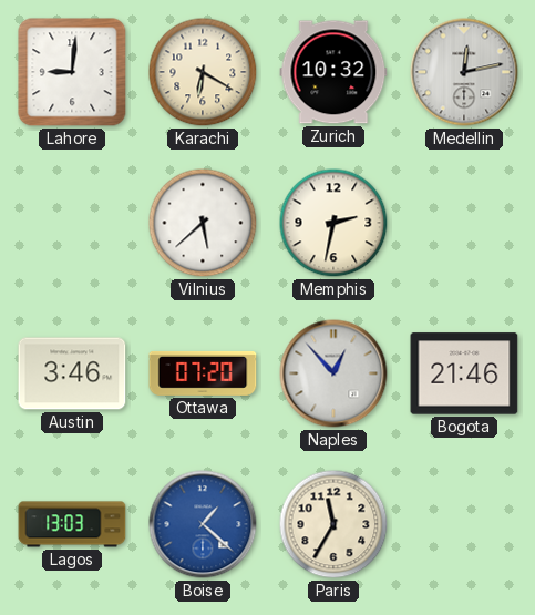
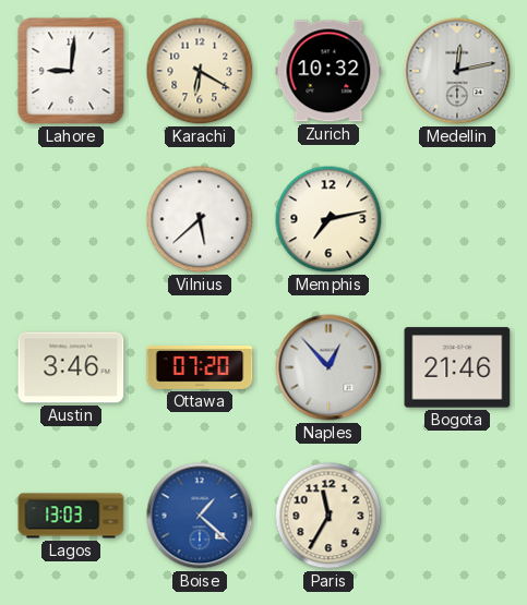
Memphis: 2:32 -> 7:13 (328, 219)
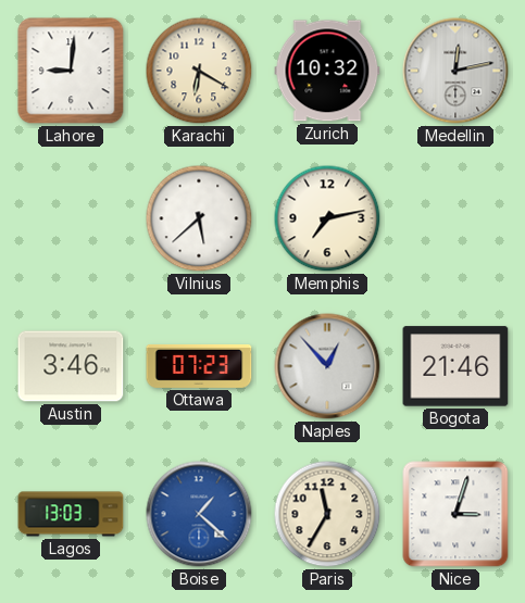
Ottawa: 07:20 -> 07:23 (199, 366)
Nice: none -> 3:03 (455, 514)
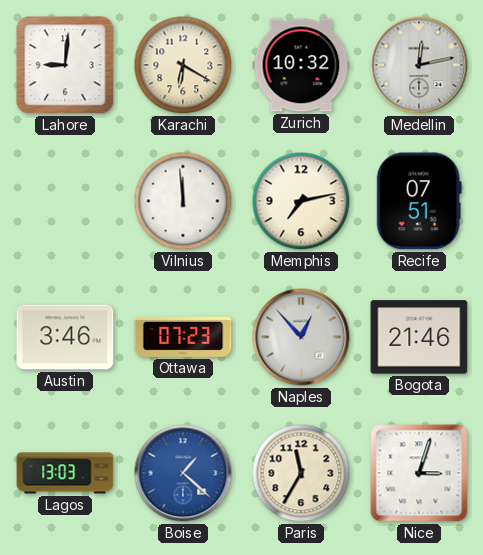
Vilnius: 5:38 -> 11:59 (183, 201)
Recife: none -> 07:51 (419, 201)
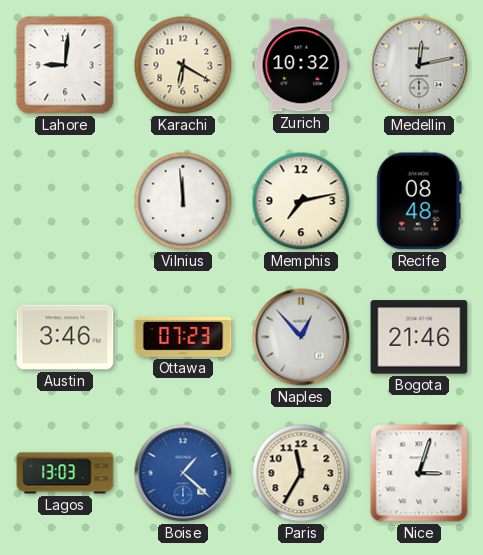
Recife: 07:51 -> 08:48 (419, 201)
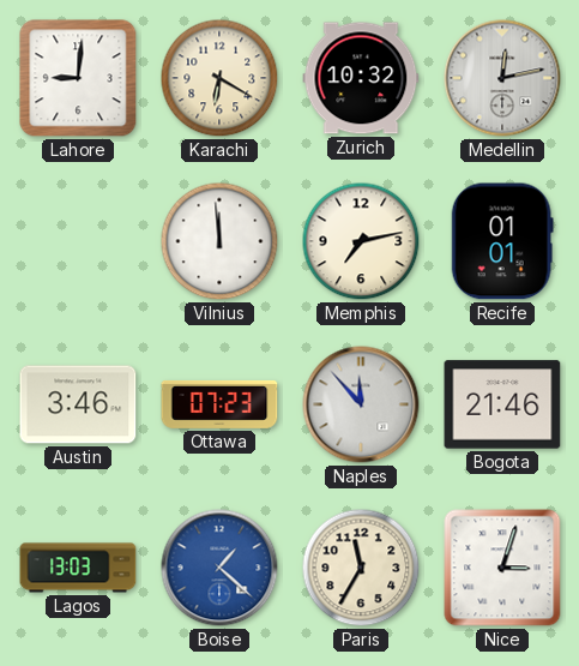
Recife: 08:48 -> 01:01 (502, 241)
Naples: 12:53 -> 11:53 (361, 404)
